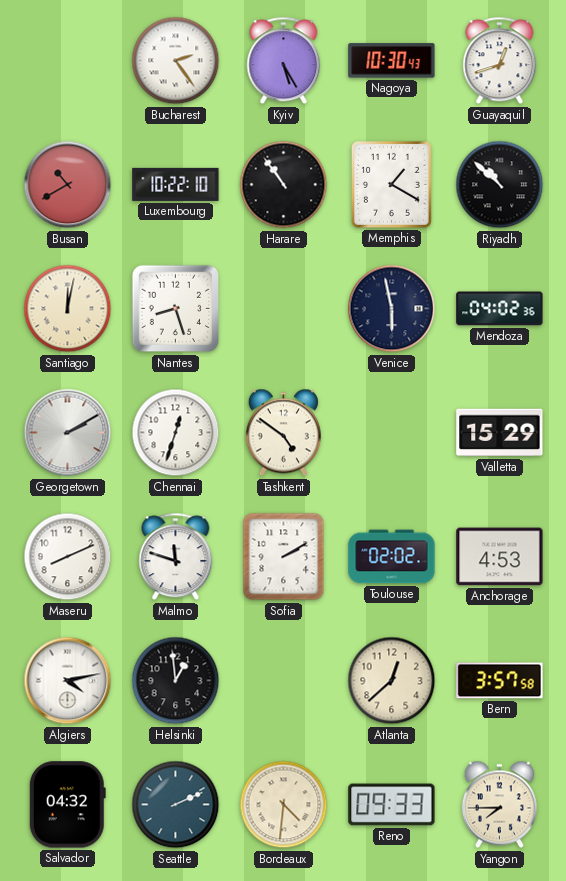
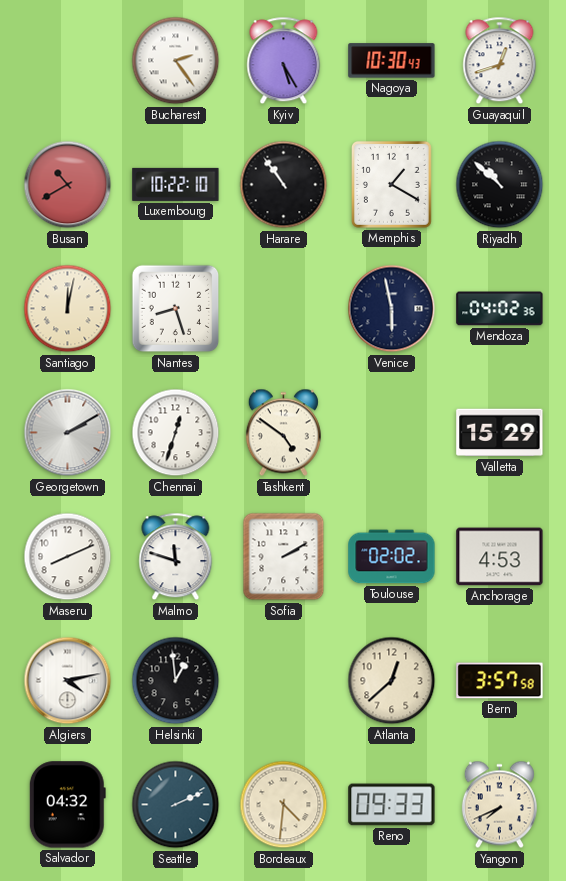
Yangon: 7:45 -> 7:41 (499, 805)
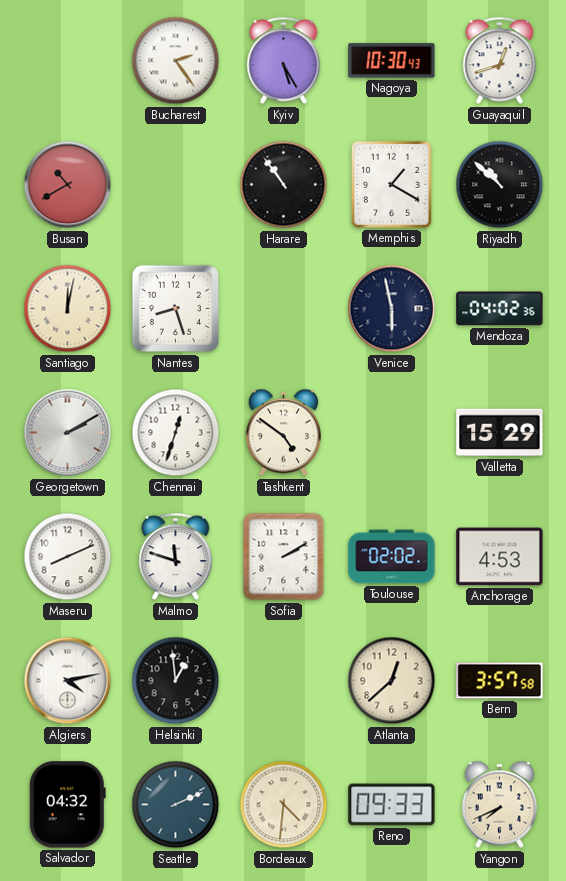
Luxembourg: 10:22 -> none (176, 184)
